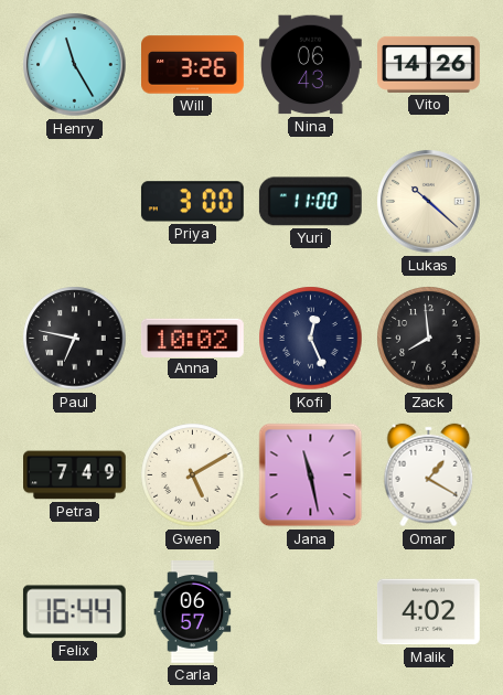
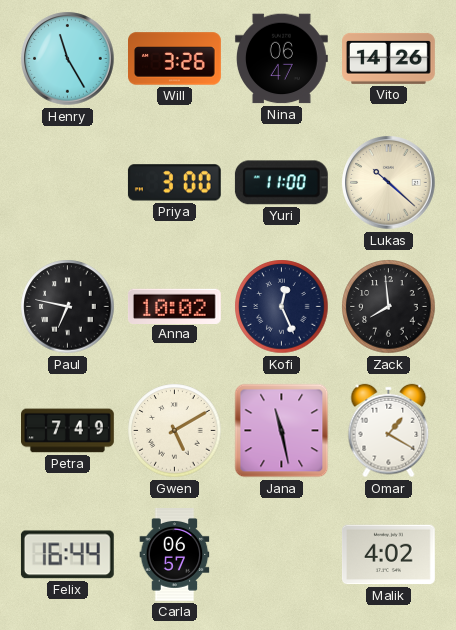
Nina: 06:43 -> 06:47 (281, 59)
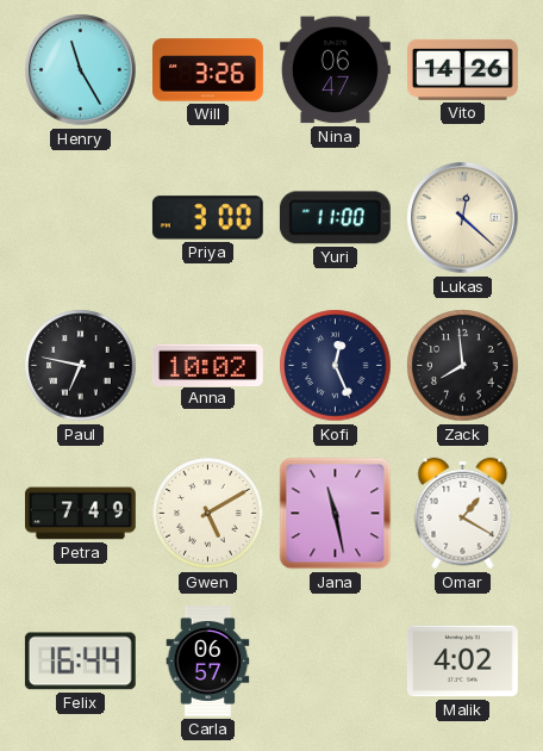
Lukas: 10:22 -> 12:22 (463, 218)
